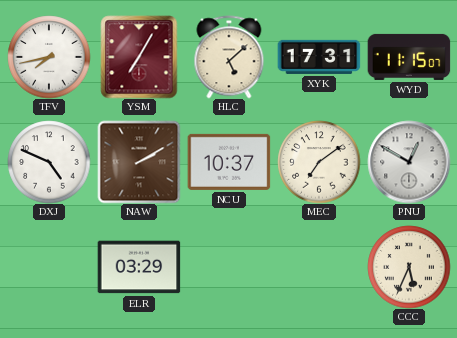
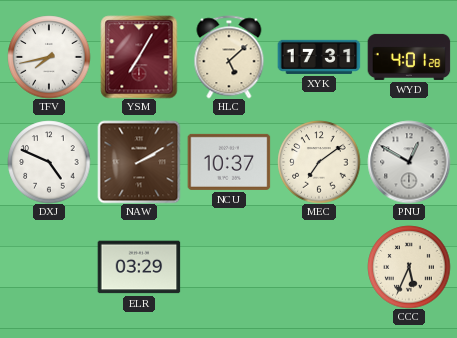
WYD: 11:15 -> 4:01 (409, 57)
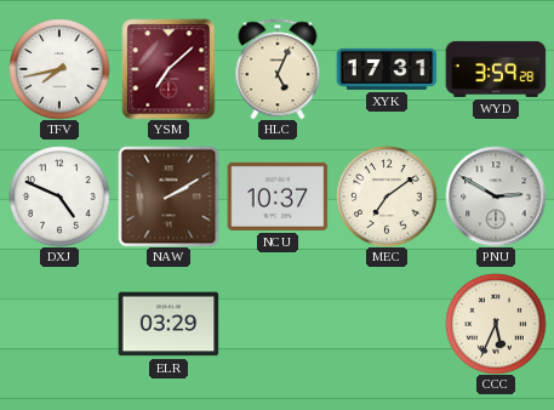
YSM: 7:05 -> 7:08 (169, 69)
HLC: 5:08 -> 5:04 (278, 69)
WYD: 4:01 -> 3:59 (496, 69)
PNU: 12:50 -> 2:50 (496, 197)
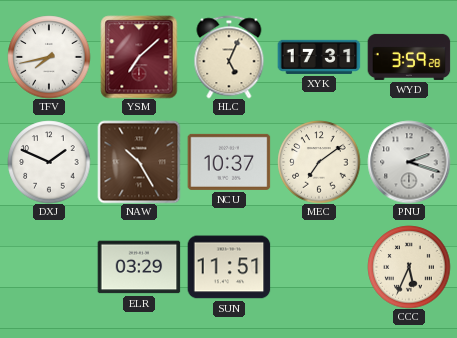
DXJ: 4:49 -> 1:49 (49, 162)
NAW: 2:10 -> 10:25 (139, 162)
PNU: 2:50 -> 2:18 (409, 162)
SUN: none -> 11:51 (229, 267)
